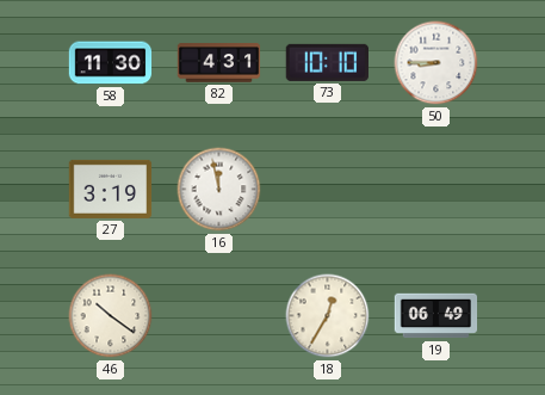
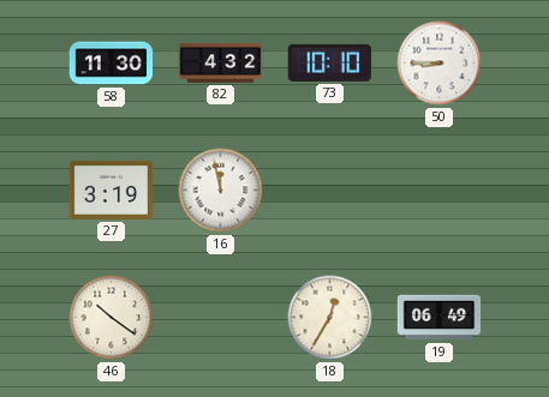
82: 4:31 -> 4:32 (221, 64)
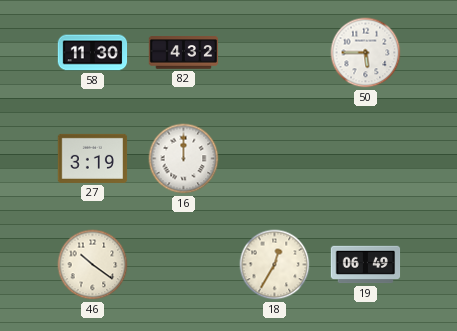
73: 10:10 -> none (329, 62)
50: 8:45 -> 5:45 (366, 53)
16: 11:58 -> 12:00 (184, 159)
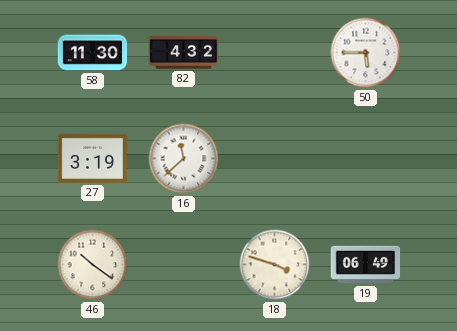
16: 12:00 -> 11:38 (184, 159)
18: 12:35 -> 3:48 (275, 265)
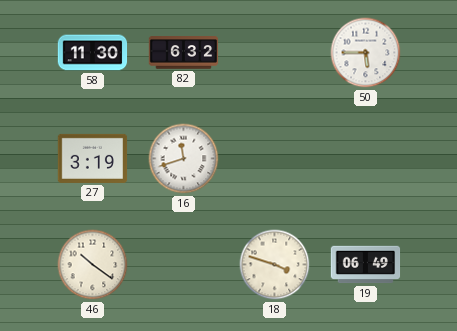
82: 4:32 -> 6:32 (184, 53)
16: 11:38 -> 11:42 (184, 159)
